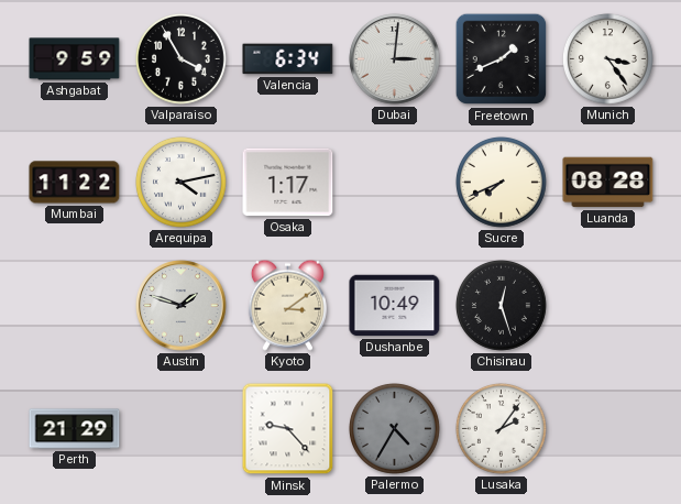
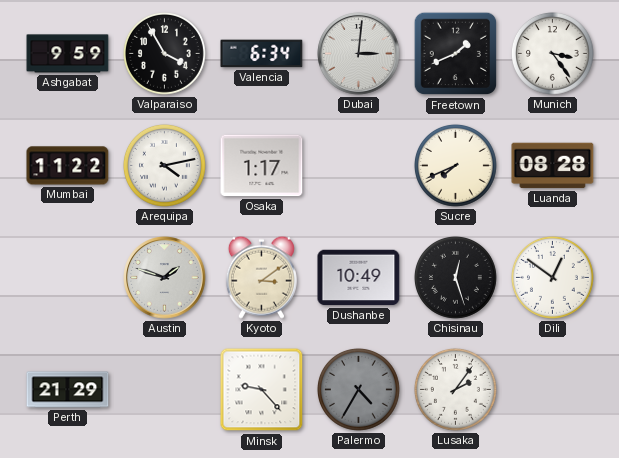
Dili: none -> 12:51 (552, 277)
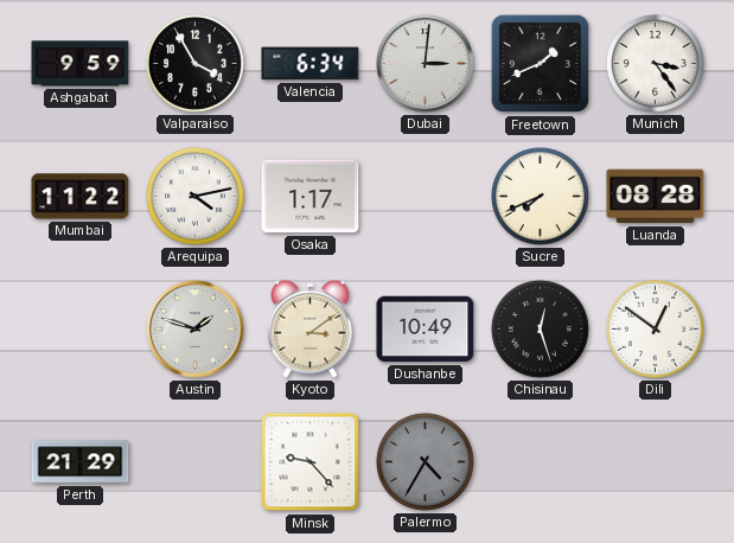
Lusaka: 2:06 -> none (455, 389)
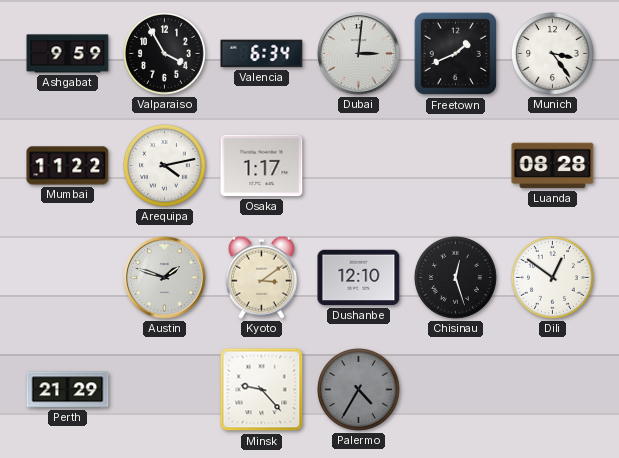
Sucre: 7:41 -> none (540, 196)
Dushanbe: 10:49 -> 12:10 (359, 278)
